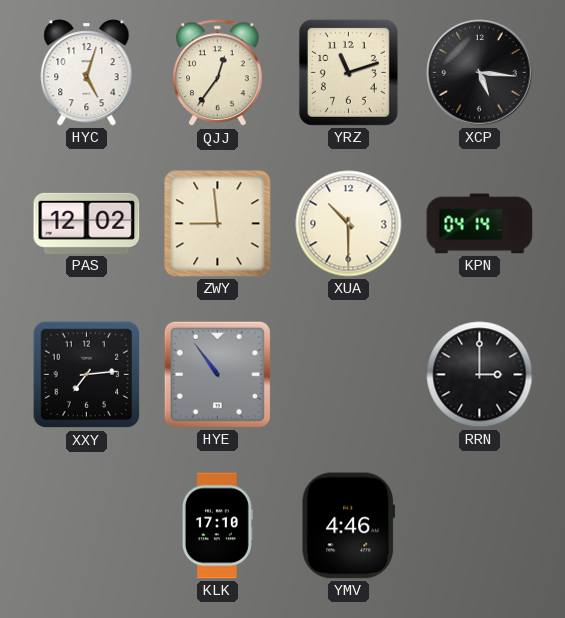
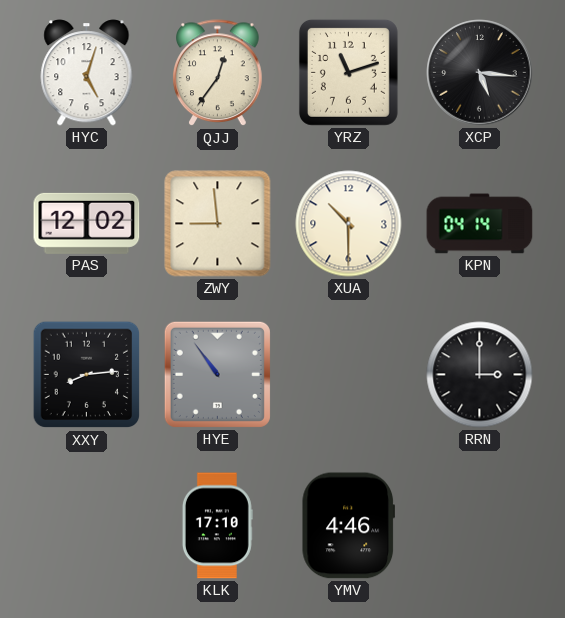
XXY: 7:14 -> 8:14 (87, 375)
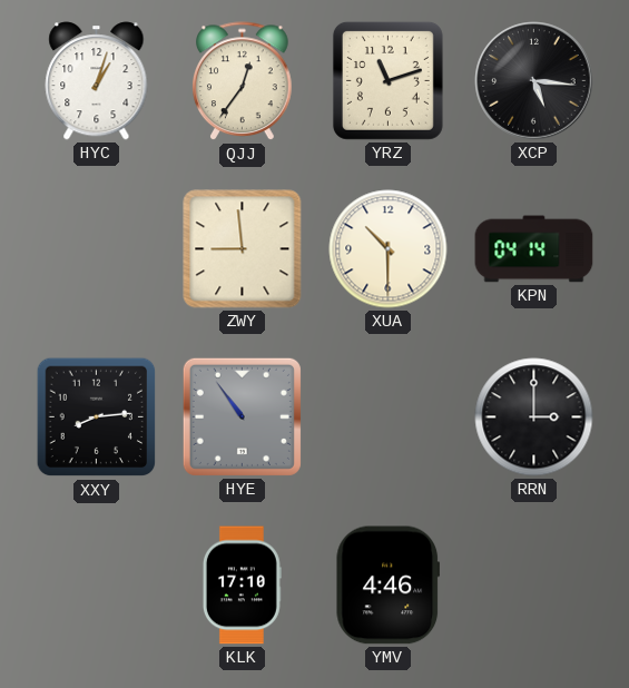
HYC: 5:03 -> 1:03 (97, 81)
PAS: 12:02 -> none (87, 223)
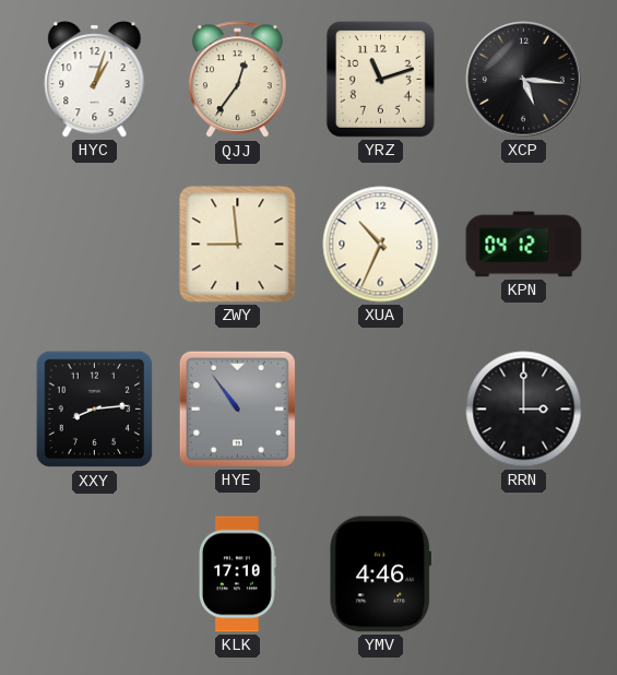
XUA: 10:30 -> 10:34 (381, 245)
KPN: 04:14 -> 04:12 (524, 245)
